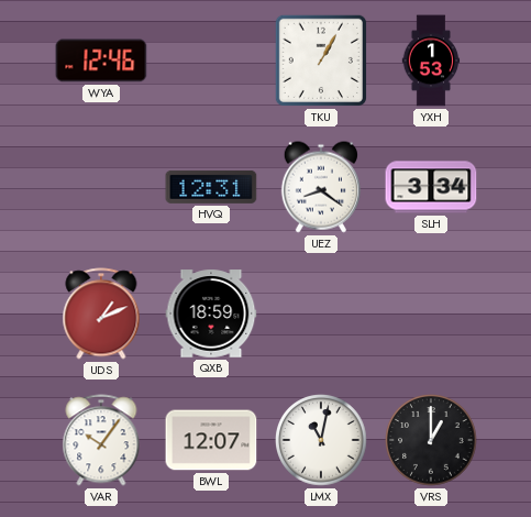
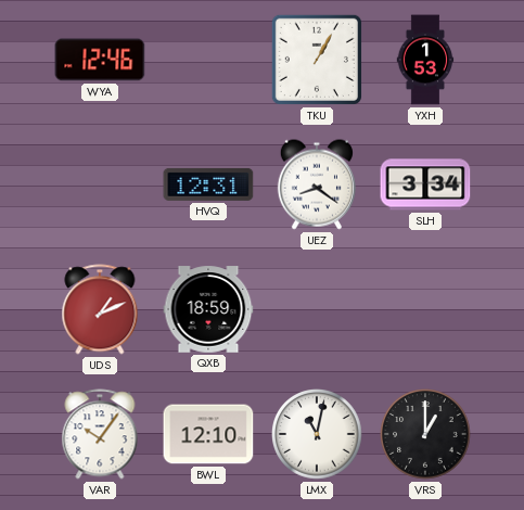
BWL: 12:07 -> 12:10 (208, 434)
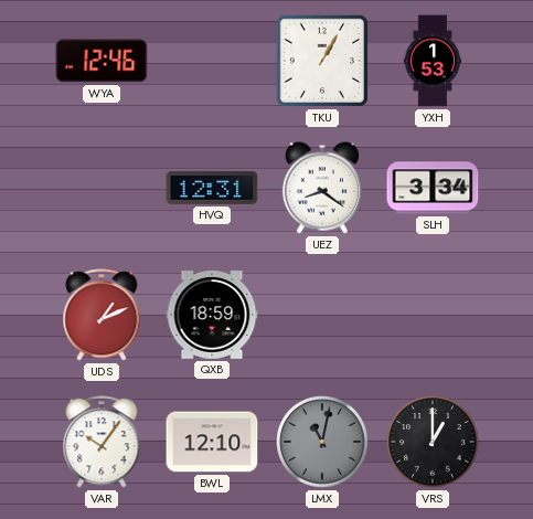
LMX dial: white -> grey (323, 443)
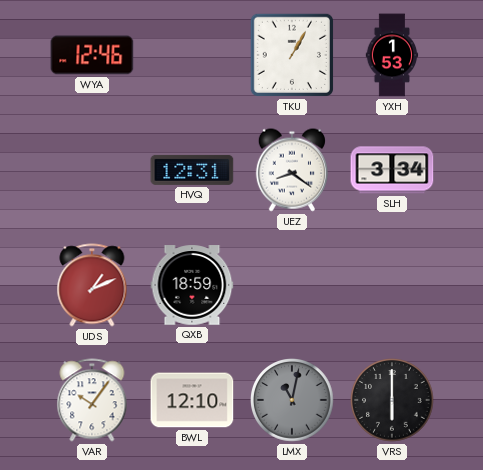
VRS: 1:00 -> 6:00 (393, 401)
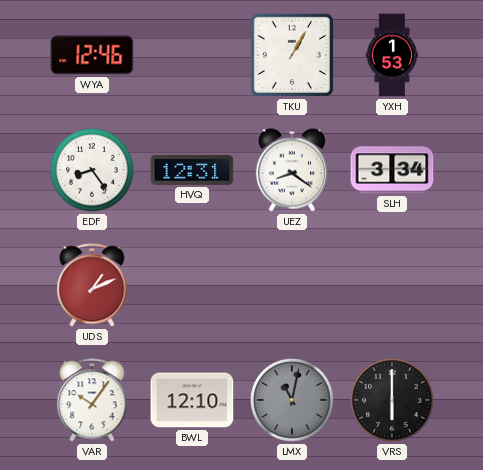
EDF: none -> 8:24 (93, 171)
QXB: 18:59 -> none (192, 285)
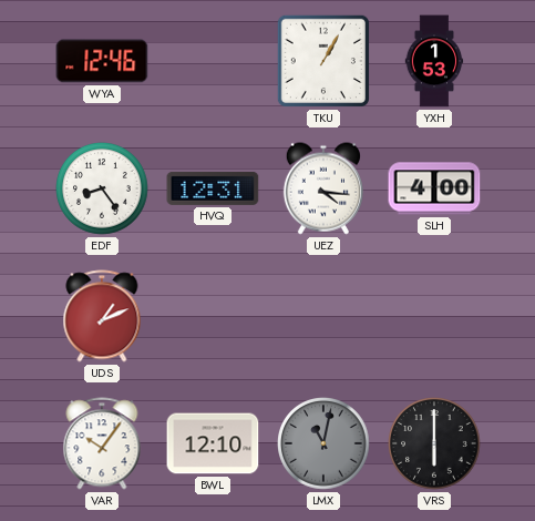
UEZ: 8:21 -> 4:16 (323, 188)
SLH: 3:34 -> 4:00 (434, 188)
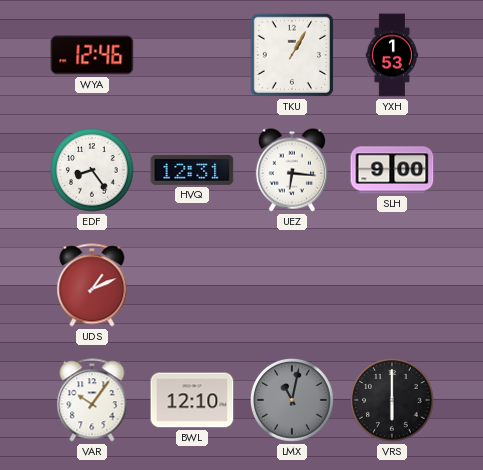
UEZ: 4:16 -> 6:16 (292, 170)
SLH: 4:00 -> 9:00 (392, 170)
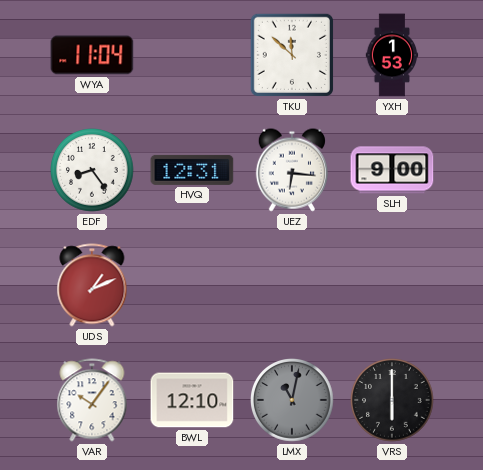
WYA: 12:46 -> 11:04 (92, 55)
TKU: 1:05 -> 11:52 (292, 55)
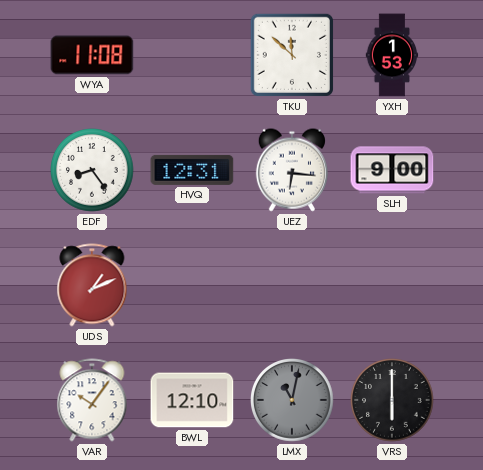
WYA: 11:04 -> 11:08 (92, 55)
